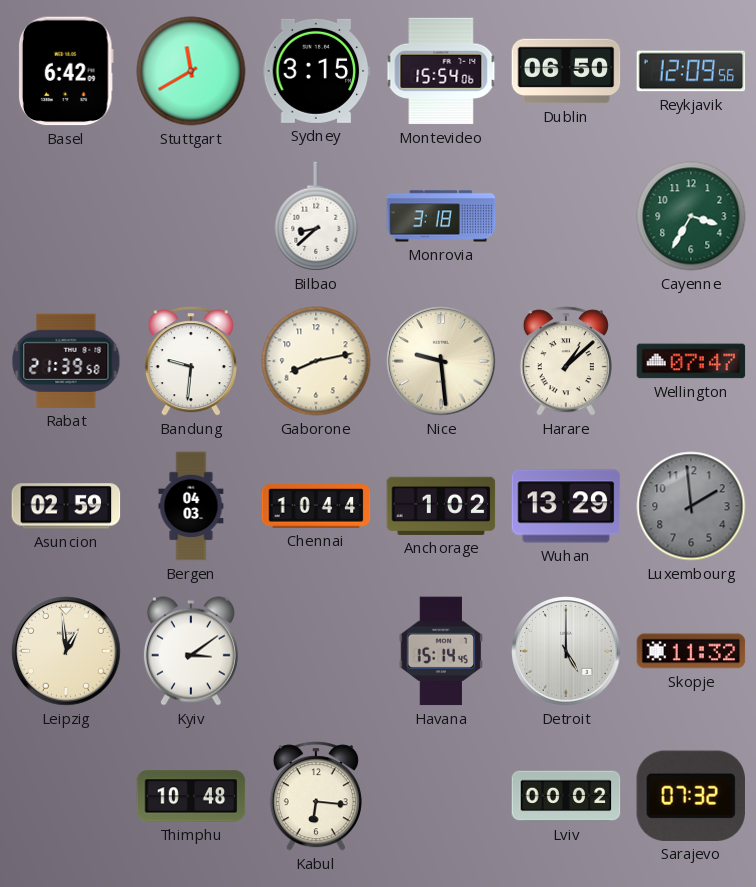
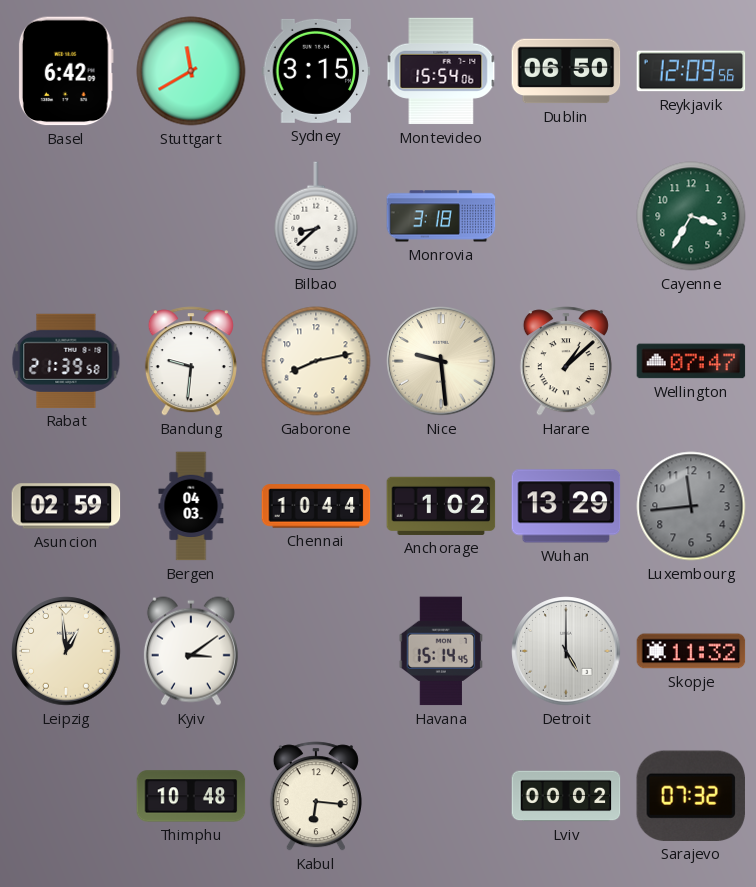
Luxembourg: 1:59 -> 11:44 (691, 506)
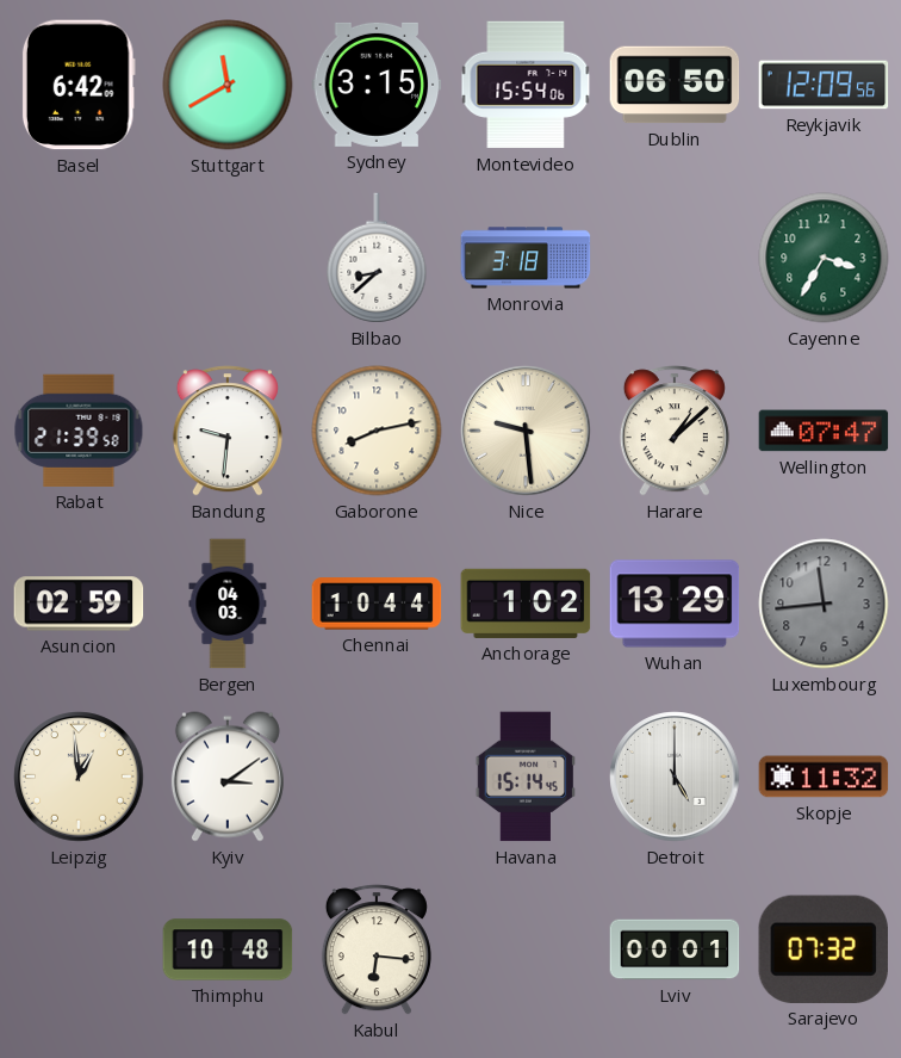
Lviv: 00:02 -> 00:01 (675, 949)
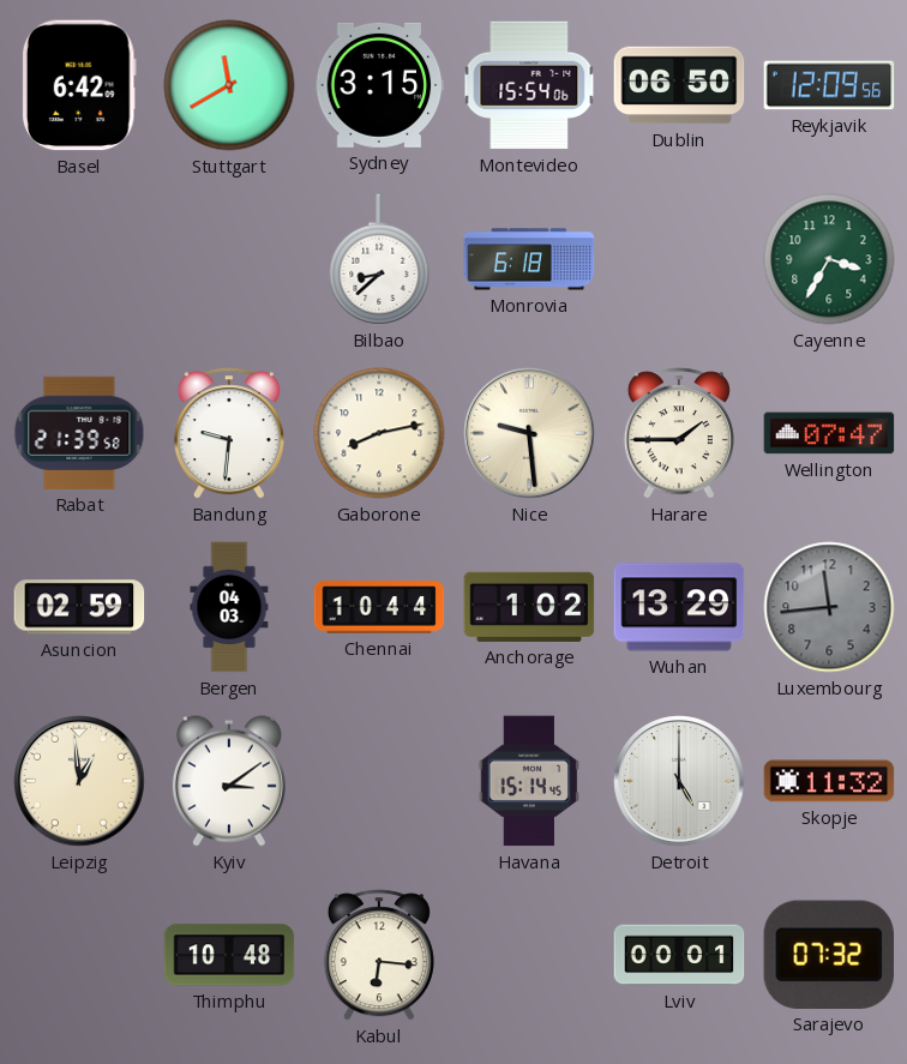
Monrovia: 3:18 -> 6:18 (529, 259)
Harare: 1:08 -> 1:45 (679, 433)
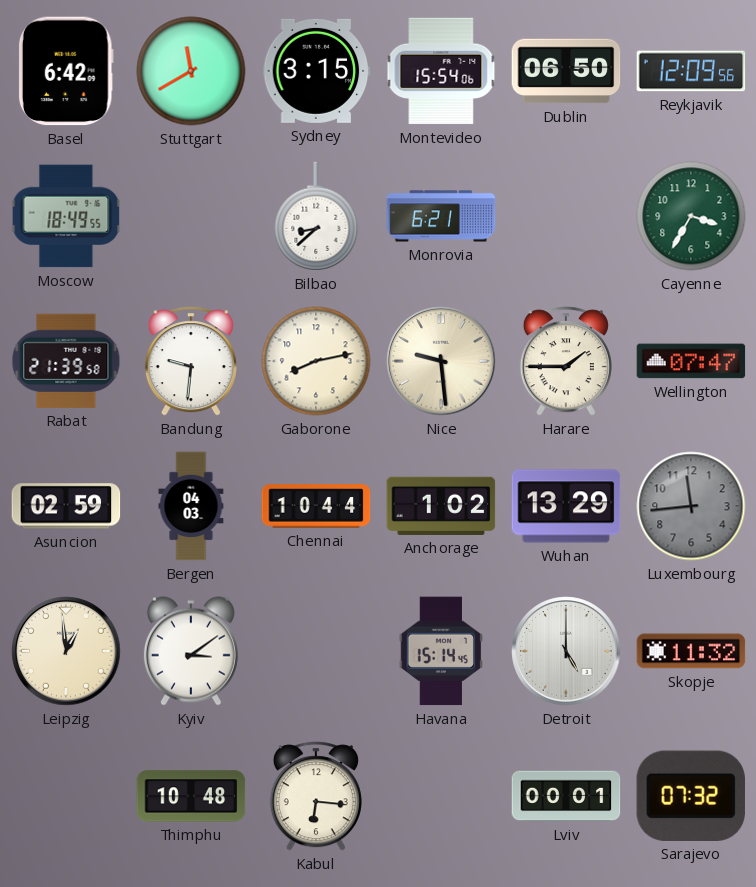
Moscow: none -> 18:49 (66, 216)
Monrovia: 6:18 -> 6:21 (441, 216)
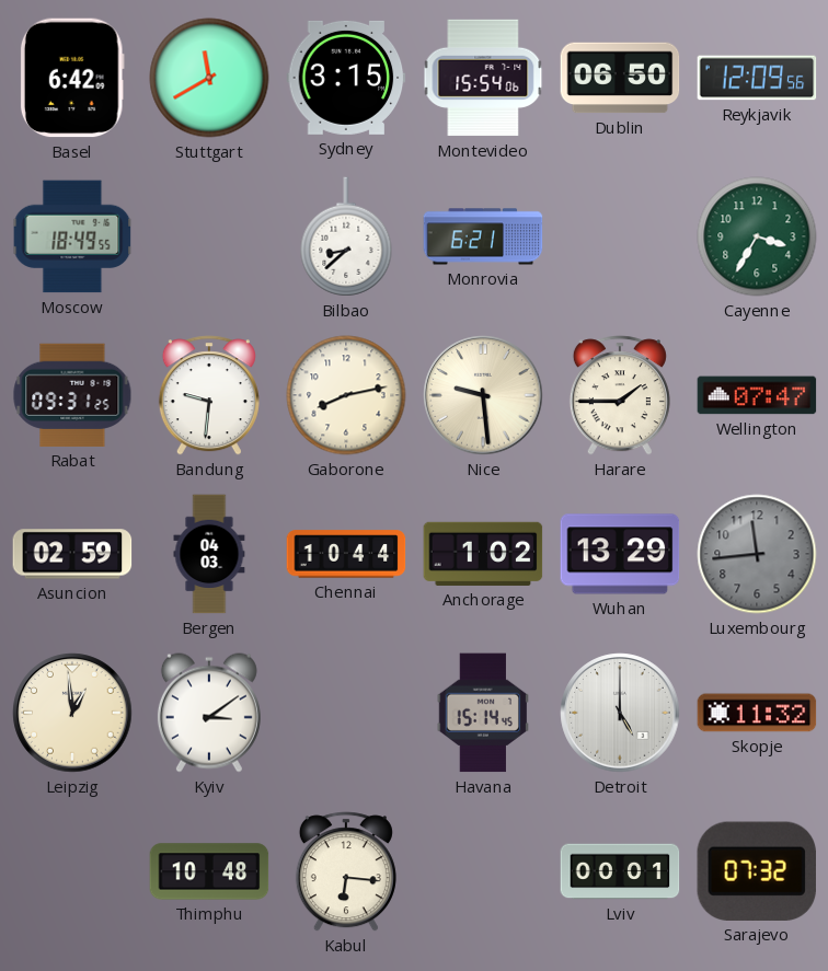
Rabat: 21:39 -> 09:31 (72, 395)
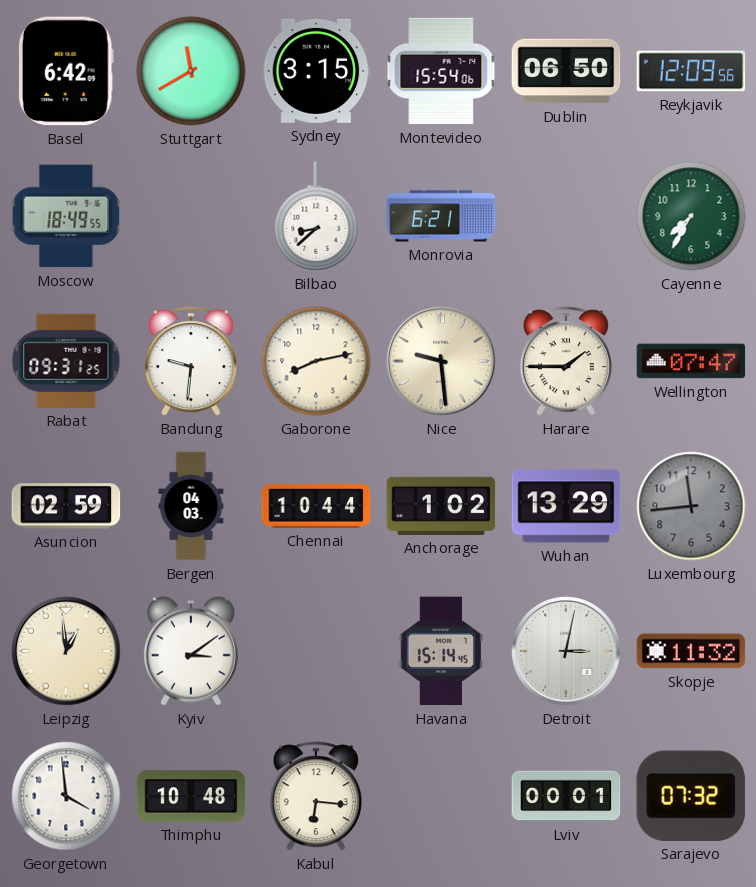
Cayenne: 3:35 -> 7:35 (691, 216)
Detroit: 5:00 -> 3:02 (566, 651)
Georgetown: none -> 3:59 (66, 796)
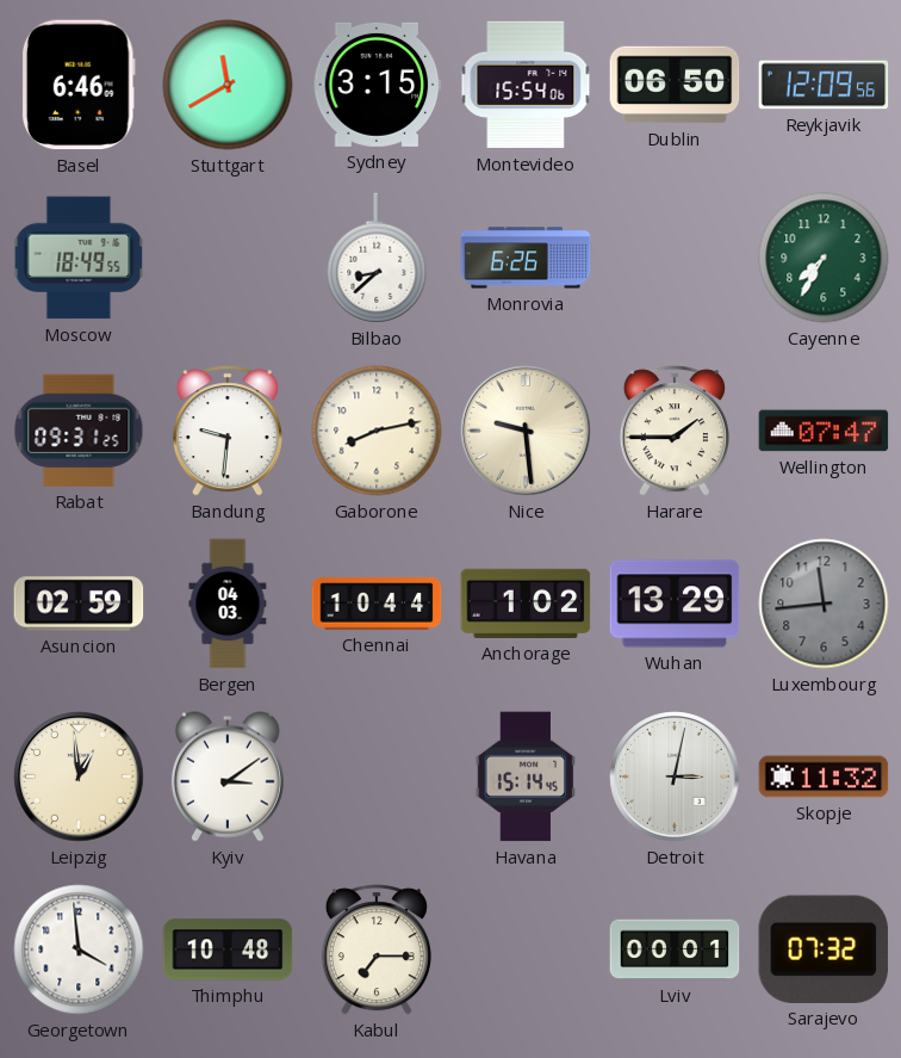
Basel: 6:42 -> 6:46 (79, 85)
Monrovia: 6:21 -> 6:26 (526, 258)
Kabul: 6:16 -> 7:15 (377, 949)
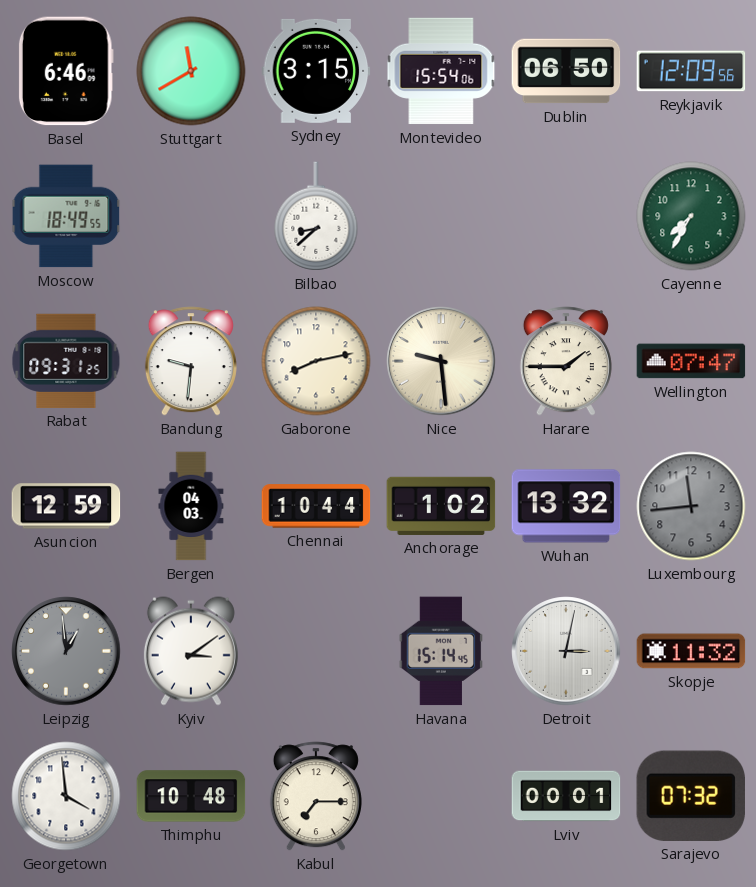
Monrovia: 6:26 -> none (526, 258)
Asuncion: 02:59 -> 12:59 (66, 506)
Wuhan: 13:29 -> 13:32 (566, 506)
Leipzig dial: cream -> grey (66, 651)
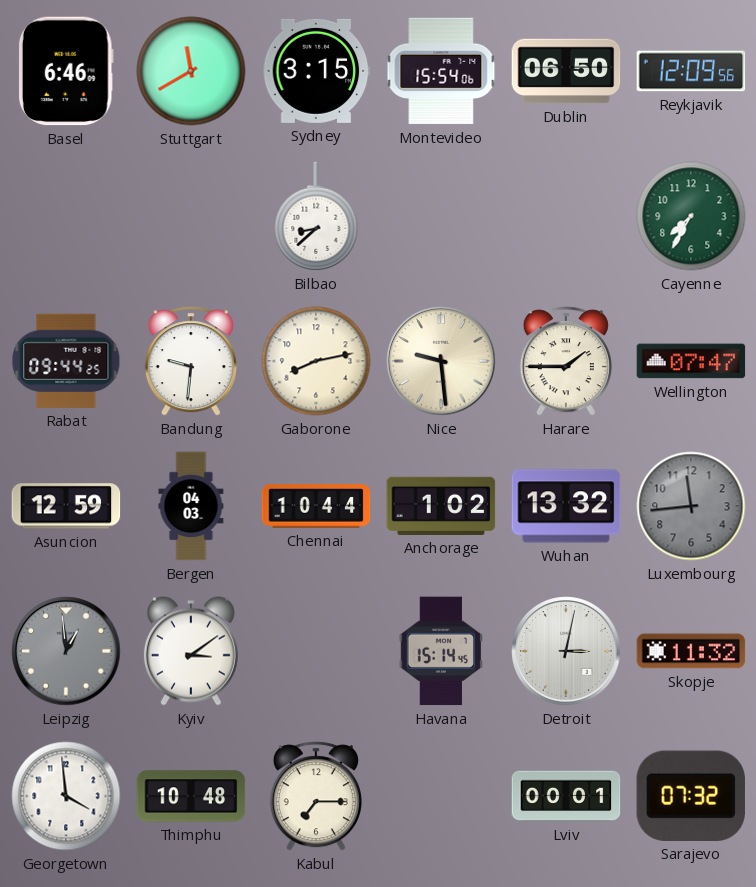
Moscow: 18:49 -> none (66, 216)
Rabat: 09:31 -> 09:44 (66, 361)
